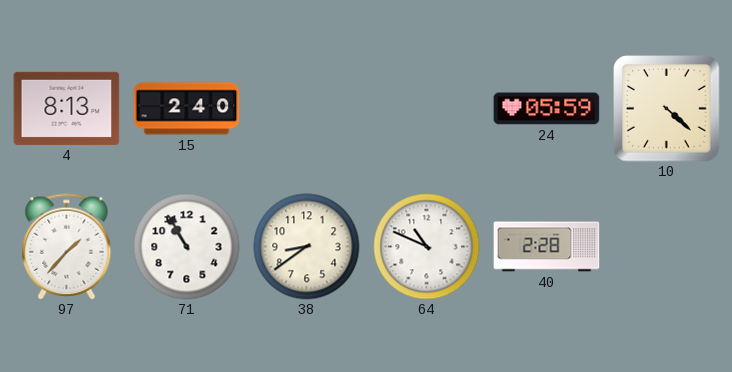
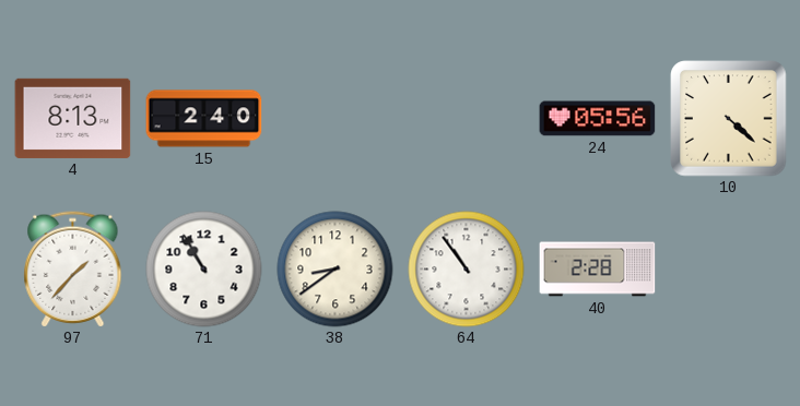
24: 05:59 -> 05:56 (598, 119)
64: 10:49 -> 10:54 (467, 270)
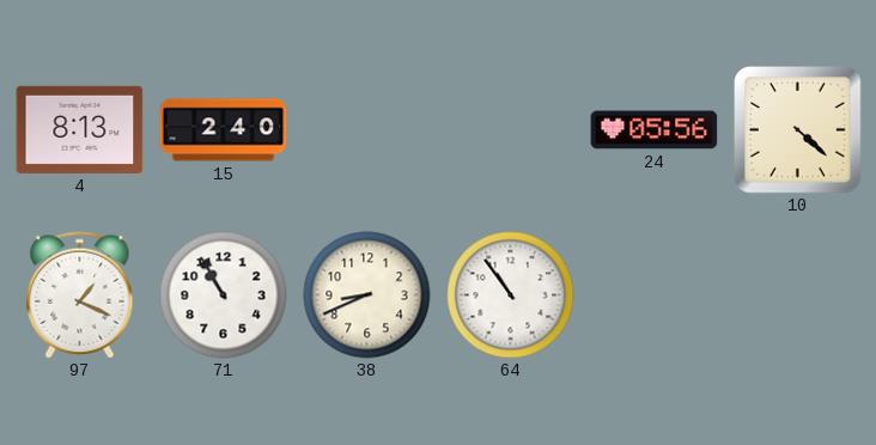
97: 1:37 -> 1:19 (80, 295)
38: 8:39 -> 8:41 (367, 295)
40: 2:28 -> none (598, 270)
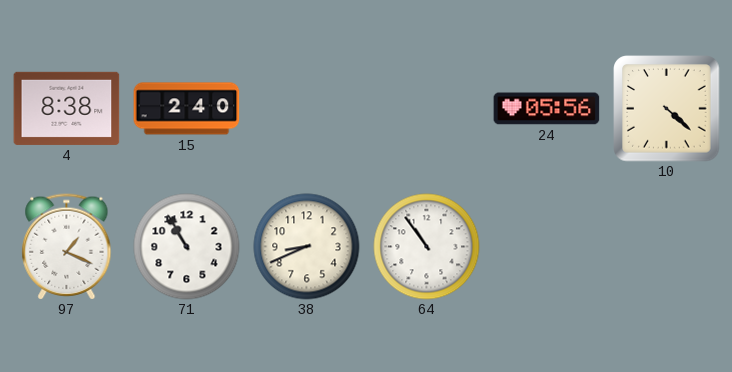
4: 8:13 -> 8:38 (67, 108)
